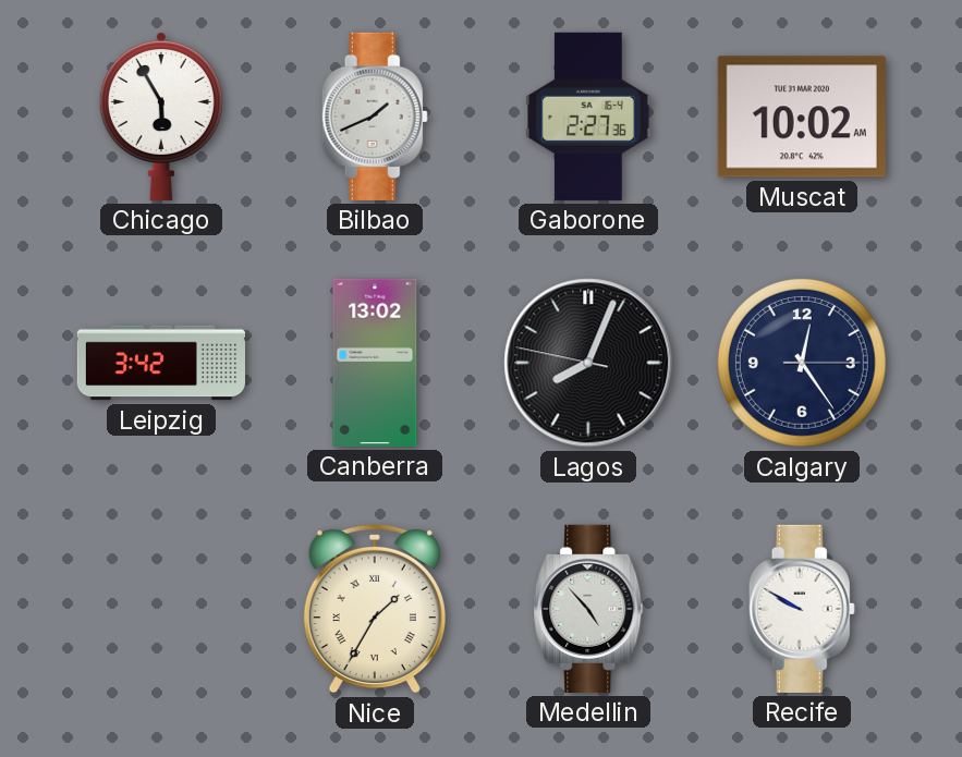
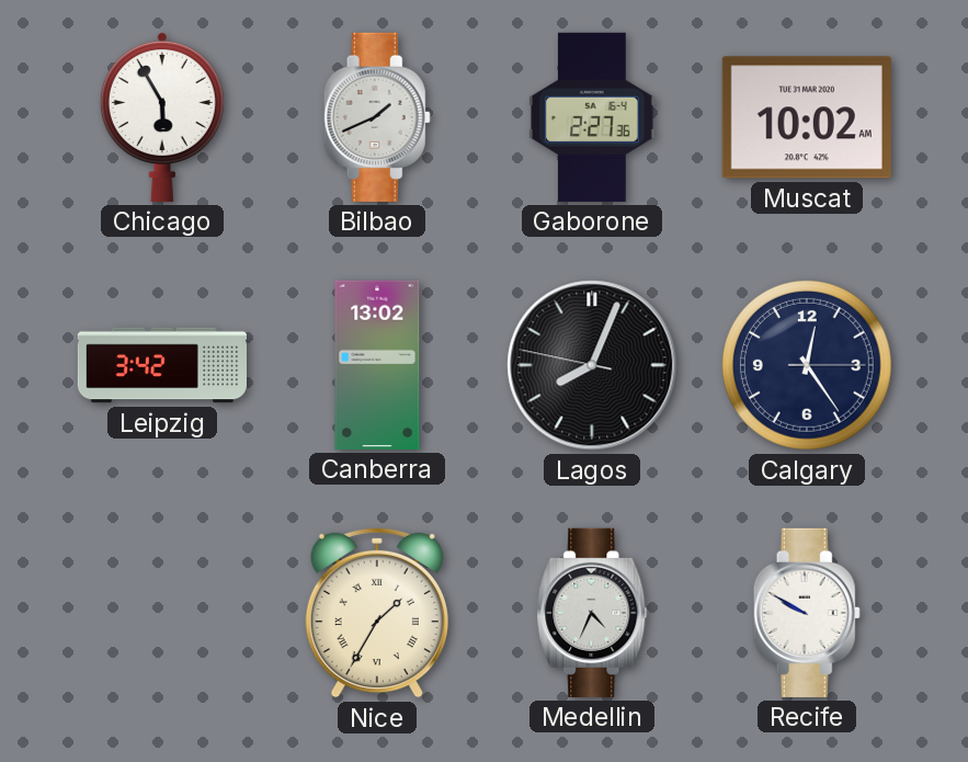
Medellin: 4:53 -> 4:34 (592, 613)
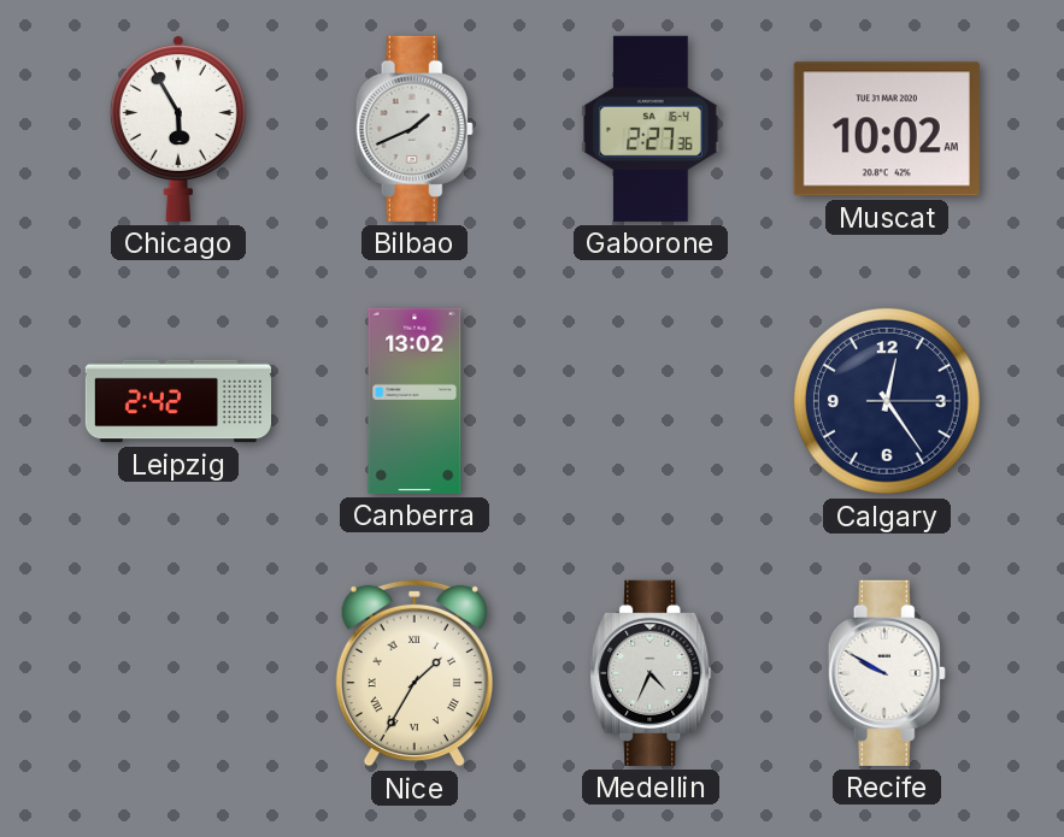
Leipzig: 3:42 -> 2:42 (177, 401)
Lagos: 8:03 -> none (592, 365)
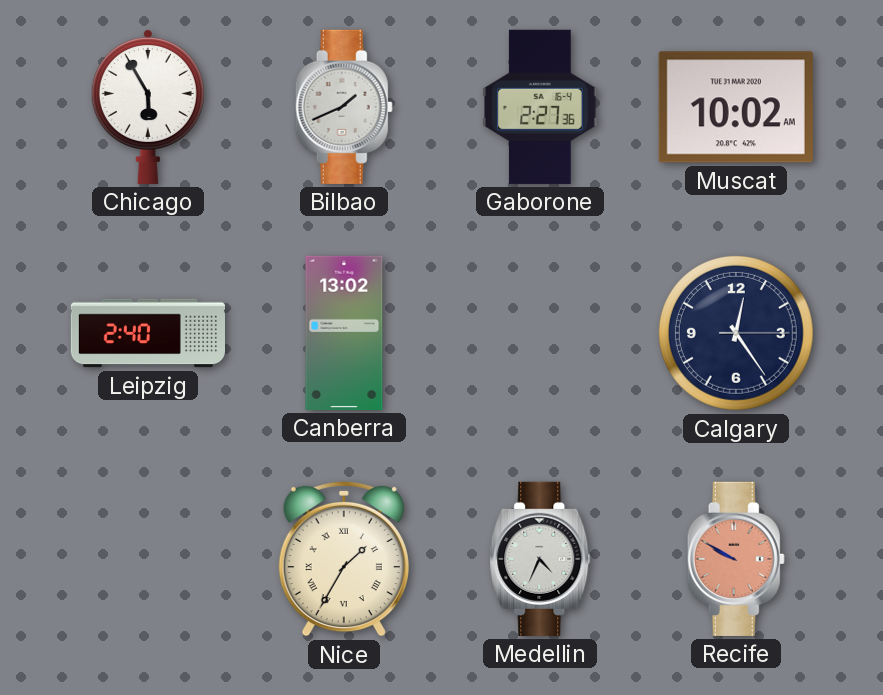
Leipzig: 2:42 -> 2:40 (147, 333)
Recife dial: white -> salmon (736, 559)
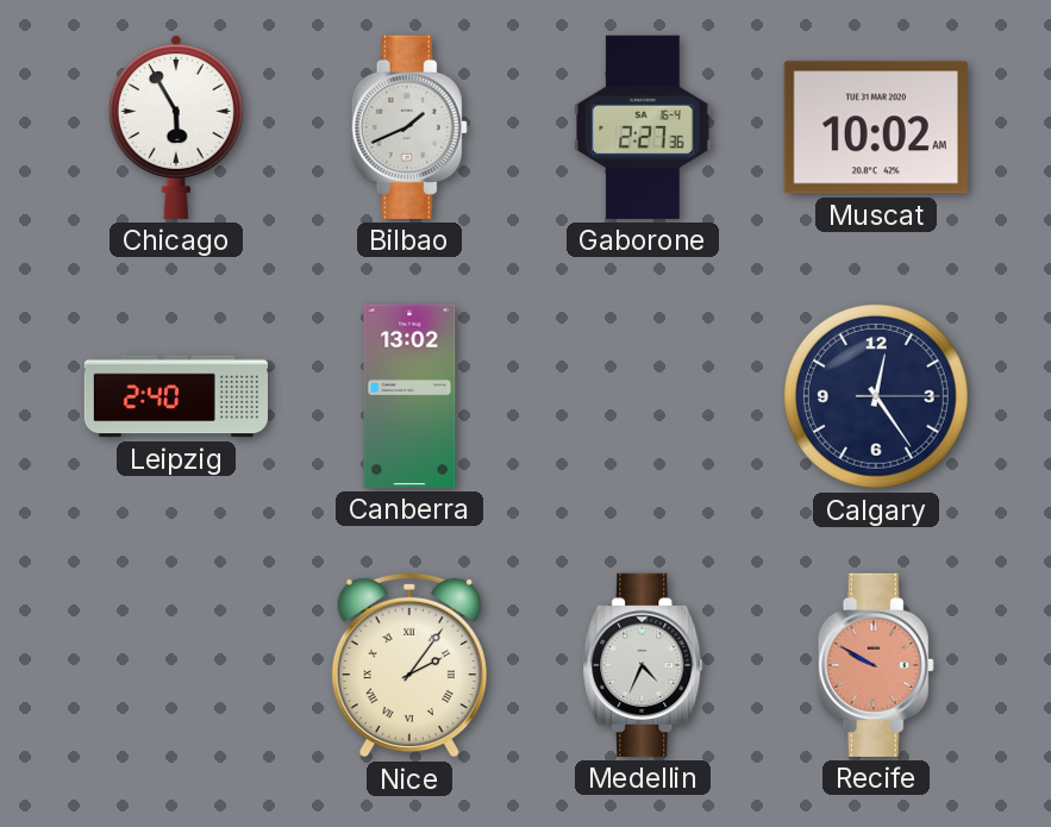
Nice: 1:35 -> 2:06 (409, 665)
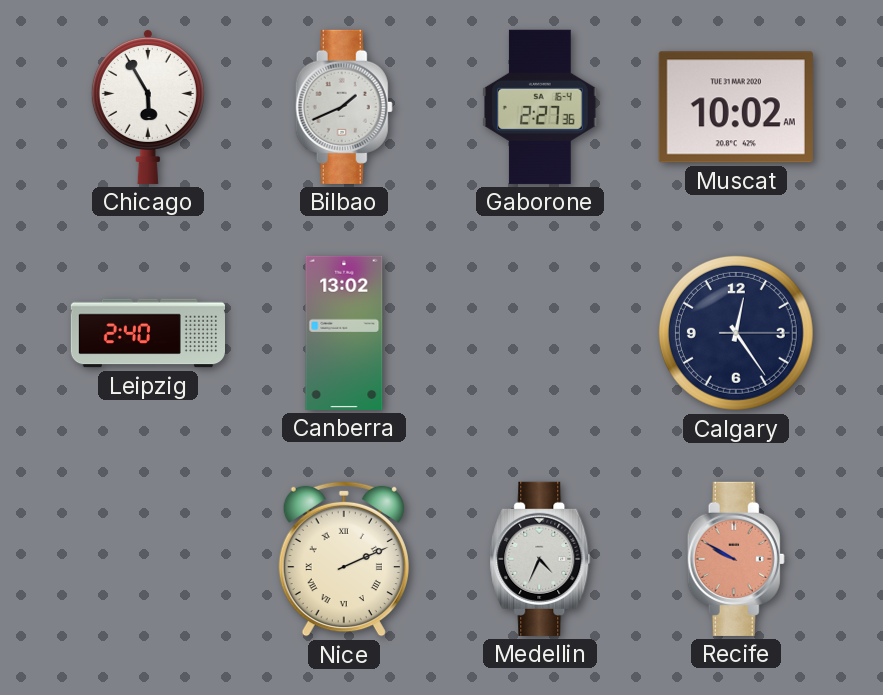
Nice: 2:06 -> 2:11 (344, 559)
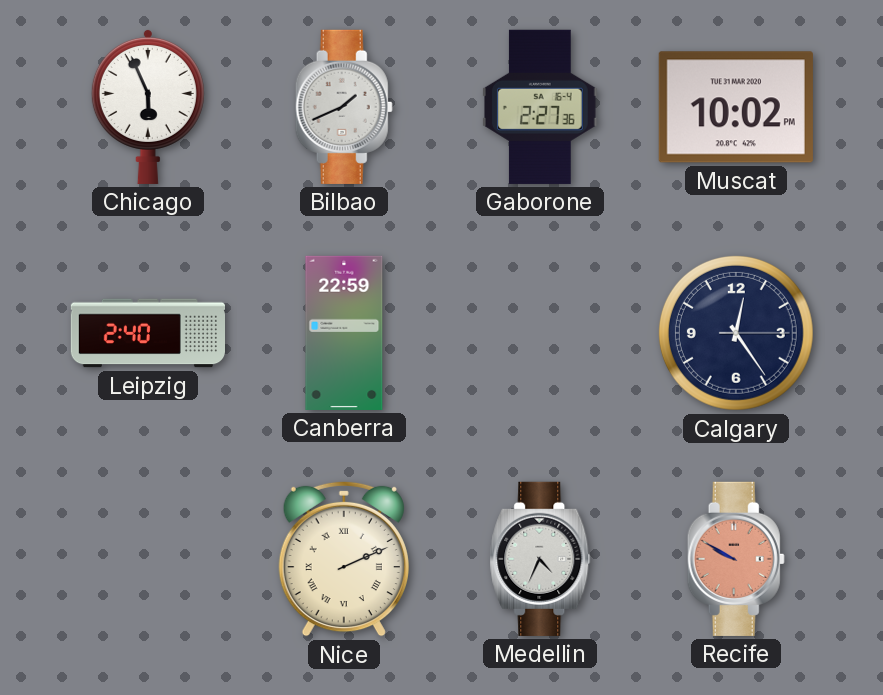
Chicago: 5:55 -> 5:56 (148, 106)
Muscat: 10:02 AM -> 10:02 PM (736, 107)
Canberra: 13:02 -> 22:59 (344, 333)
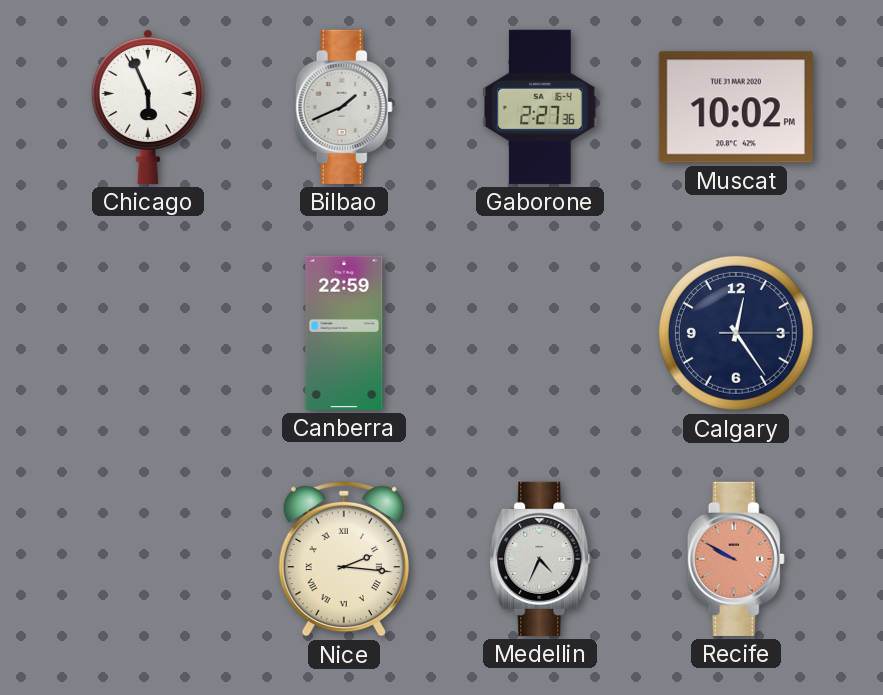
Leipzig: 2:40 -> none (147, 333)
Nice: 2:11 -> 2:16 (344, 559)
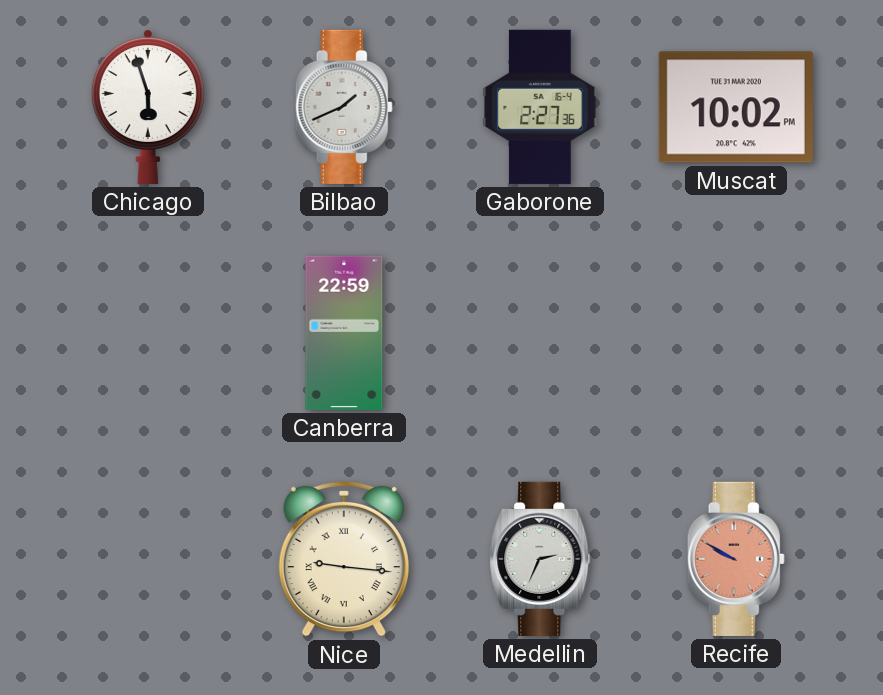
Chicago: 5:56 -> 5:57 (148, 106)
Calgary: 12:24 -> none (736, 333)
Nice: 2:16 -> 9:16 (344, 559)
Medellin: 4:34 -> 2:34 (540, 559)
